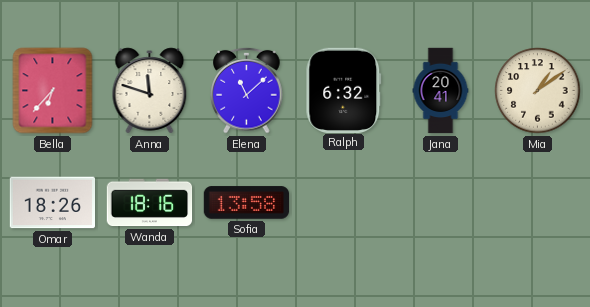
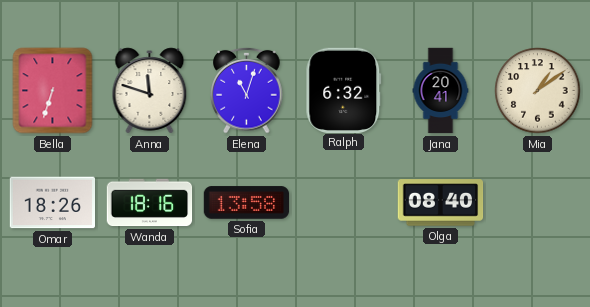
Bella: 6:37 -> 6:33 (53, 91)
Elena: 11:08 -> 11:03 (247, 90)
Olga: none -> 08:40 (441, 203)
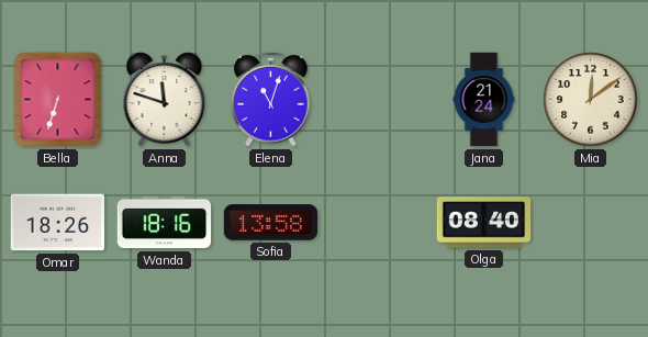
Ralph: 6:32 -> none (344, 90)
Jana: 20:41 -> 21:24 (484, 100)
Mia: 1:09 -> 12:09 (591, 100)
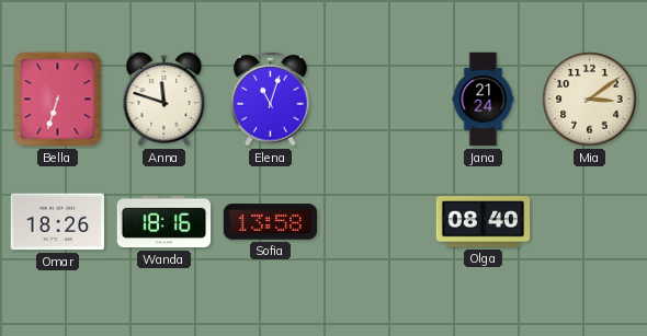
Mia: 12:09 -> 3:09 (590, 100)
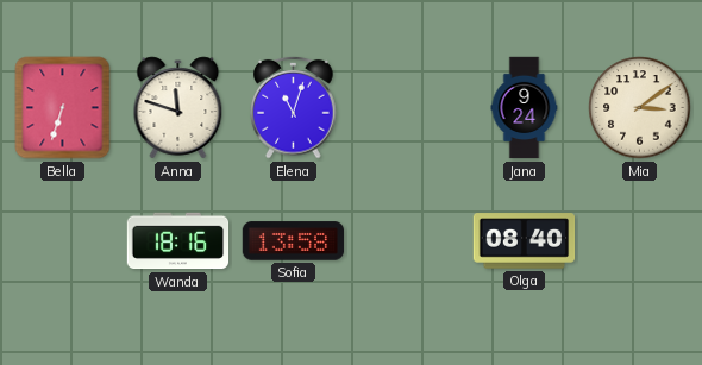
Jana: 21:24 -> 9:24 (525, 108)
Omar: 18:26 -> none (57, 222)
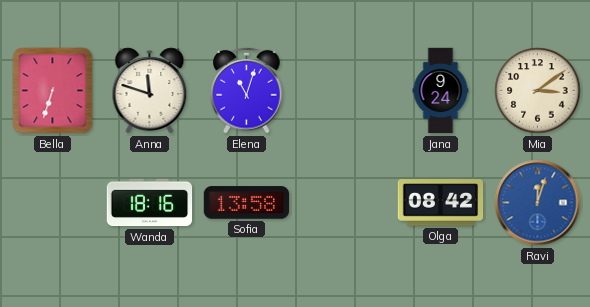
Olga: 08:40 -> 08:42 (441, 203)
Ravi: none -> 12:03 (538, 203)
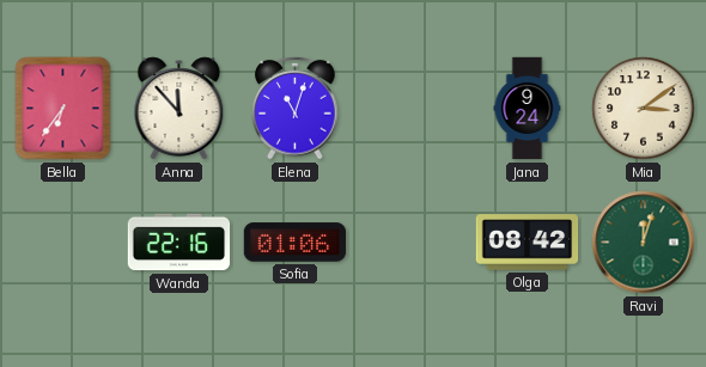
Bella: 6:33 -> 6:36 (63, 109)
Anna: 11:48 -> 11:53 (179, 109)
Wanda: 18:16 -> 22:16 (179, 243)
Sofia: 13:58 -> 01:06 (296, 243)
Ravi dial: blue -> green (644, 243)
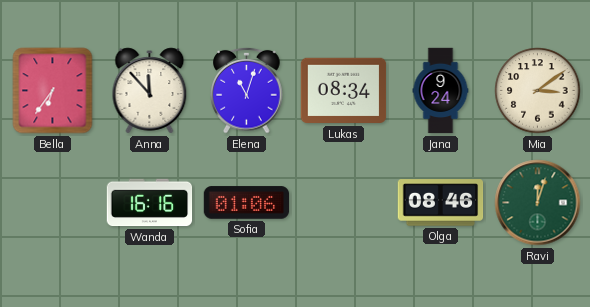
Lukas: none -> 08:34 (344, 91)
Wanda: 22:16 -> 16:16 (150, 203)
Olga: 08:42 -> 08:46 (441, 203)
